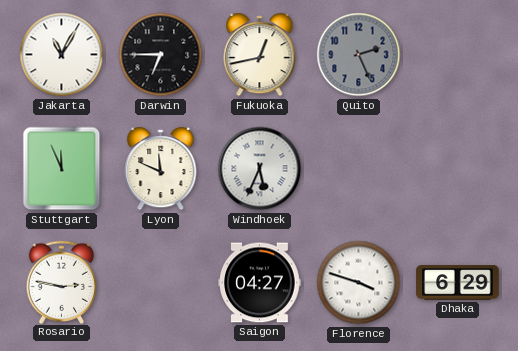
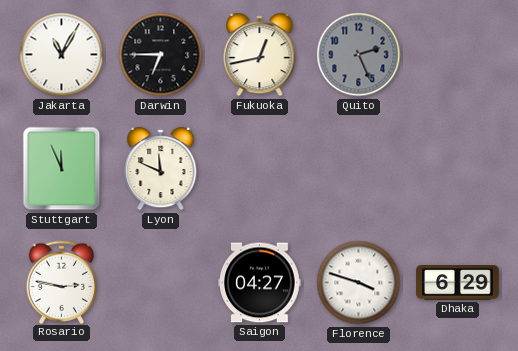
Windhoek: 5:34 -> none (260, 169)
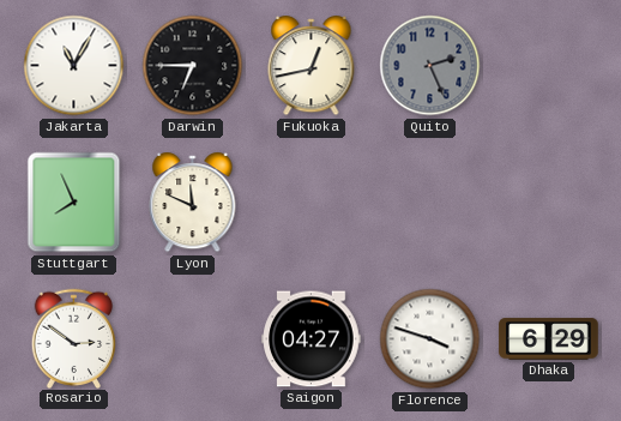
Stuttgart: 11:56 -> 7:56 (74, 203)
Rosario: 2:47 -> 2:51 (74, 338)
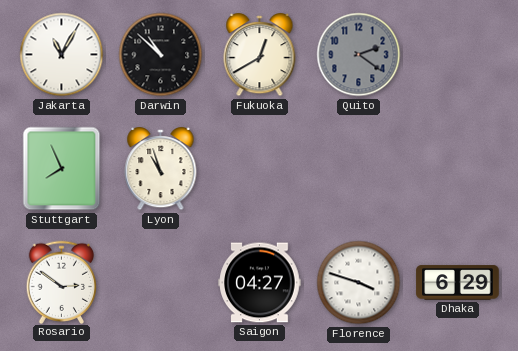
Darwin: 6:45 -> 10:52 (161, 55)
Fukuoka: 12:43 -> 12:40 (260, 56)
Quito: 2:26 -> 2:21 (359, 55)
Lyon: 11:49 -> 10:57 (161, 170)
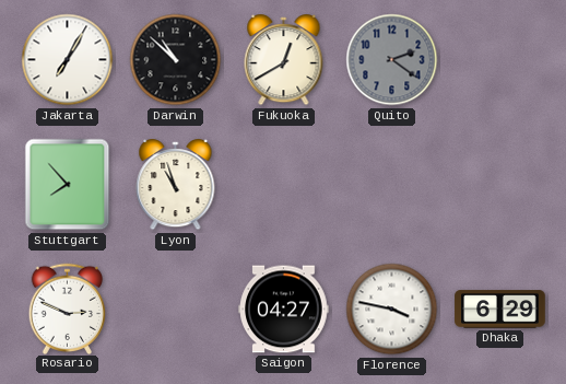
Jakarta: 11:05 -> 7:05 (68, 60)
Stuttgart: 7:56 -> 7:53 (68, 185)
Rosario: 2:51 -> 2:49 (68, 309)
Florence: 3:48 -> 3:47 (392, 310)
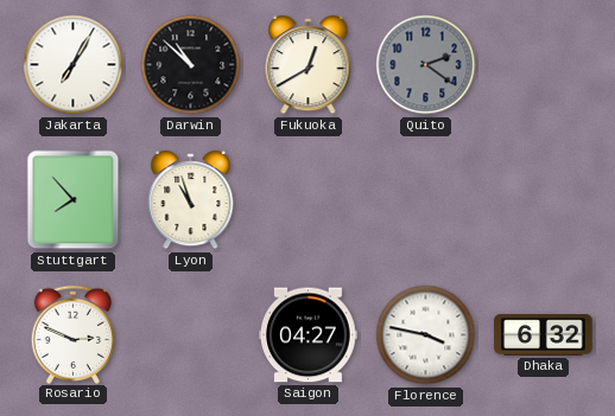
Dhaka: 6:29 -> 6:32 (544, 335)
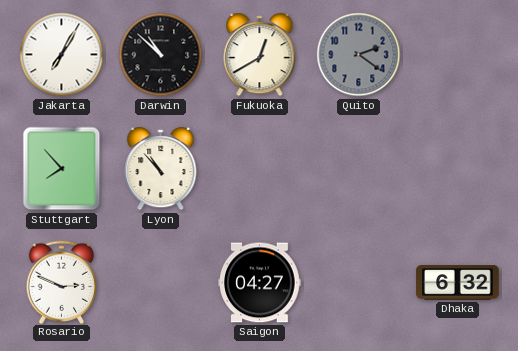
Lyon: 10:57 -> 10:53 (161, 170)
Florence: 3:47 -> none (426, 335)
